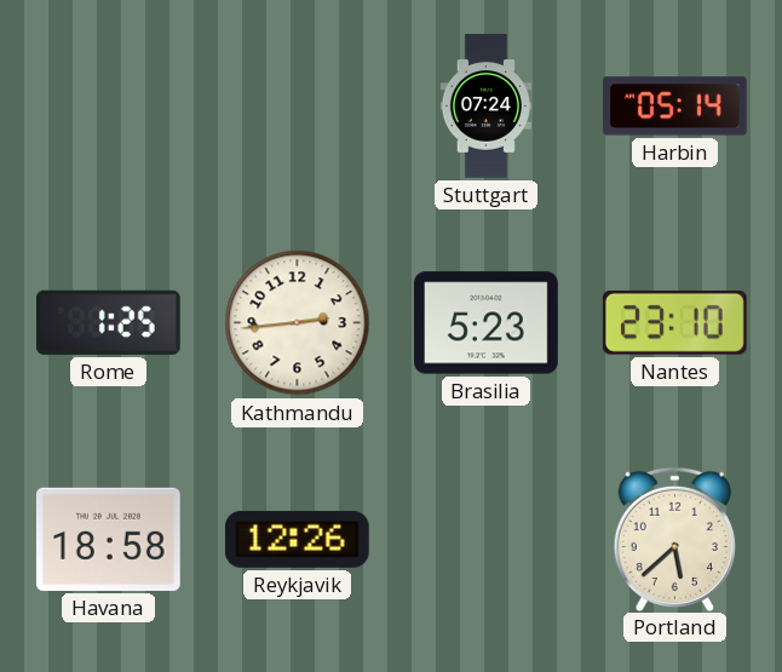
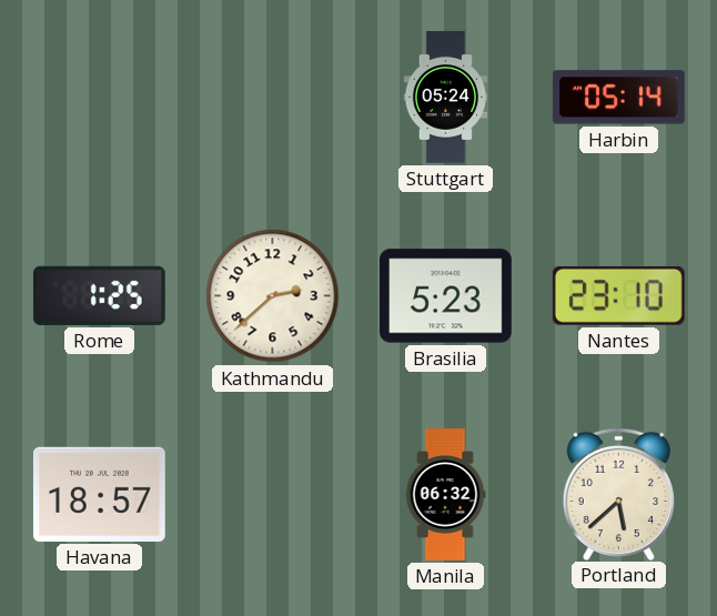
Stuttgart: 07:24 -> 05:24 (446, 98)
Kathmandu: 2:44 -> 2:38 (273, 296)
Havana: 18:58 -> 18:57 (99, 494)
Reykjavik: 12:26 -> none (297, 539)
Manila: none -> 06:32 (445, 495)
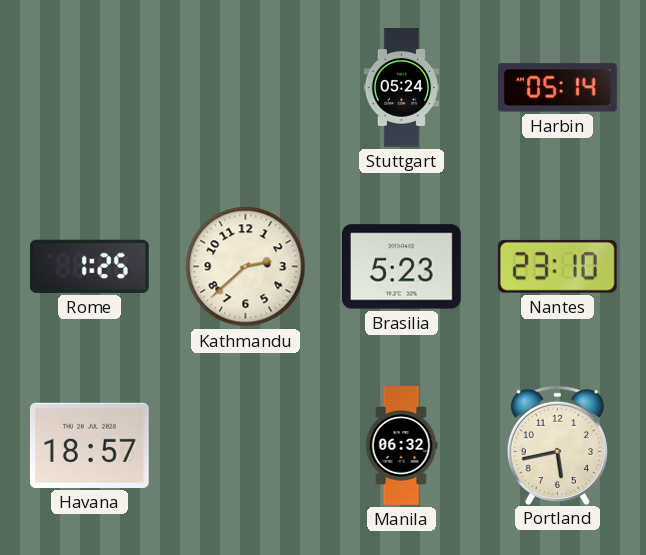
Portland: 5:38 -> 5:43 (557, 445)
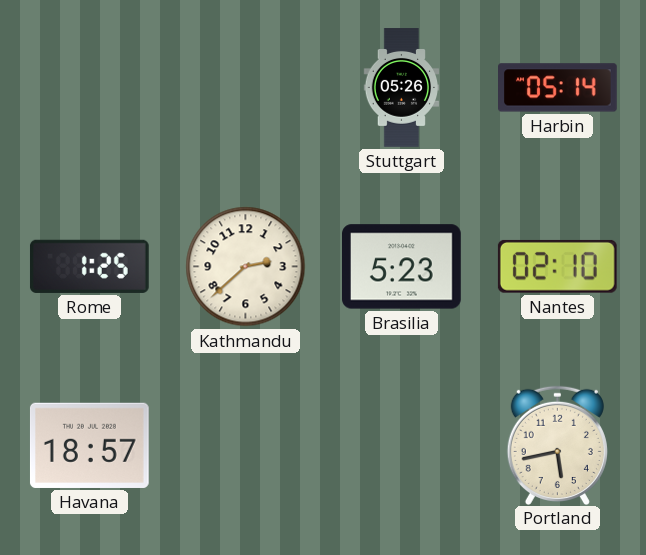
Stuttgart: 05:24 -> 05:26 (402, 88)
Nantes: 23:10 -> 02:10 (557, 266)
Manila: 06:32 -> none (401, 446)
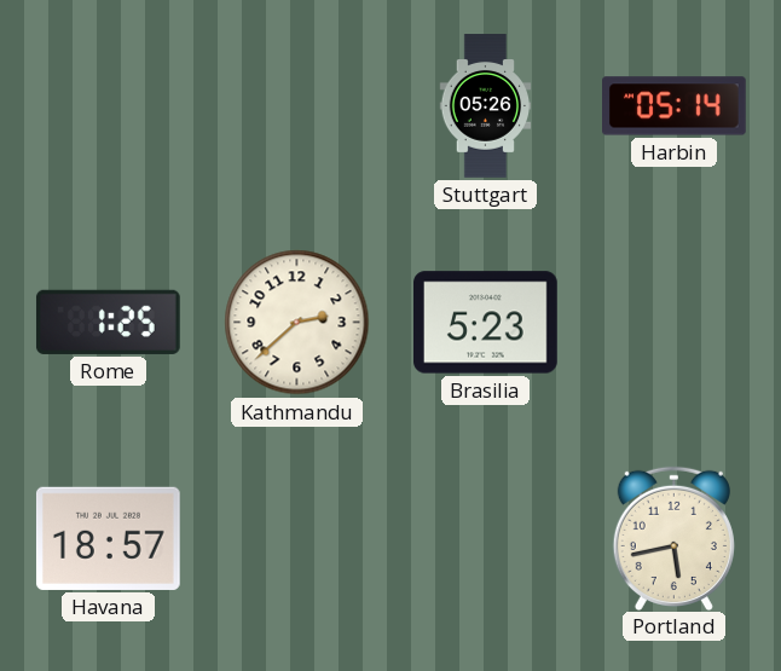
Nantes: 02:10 -> none (557, 266)
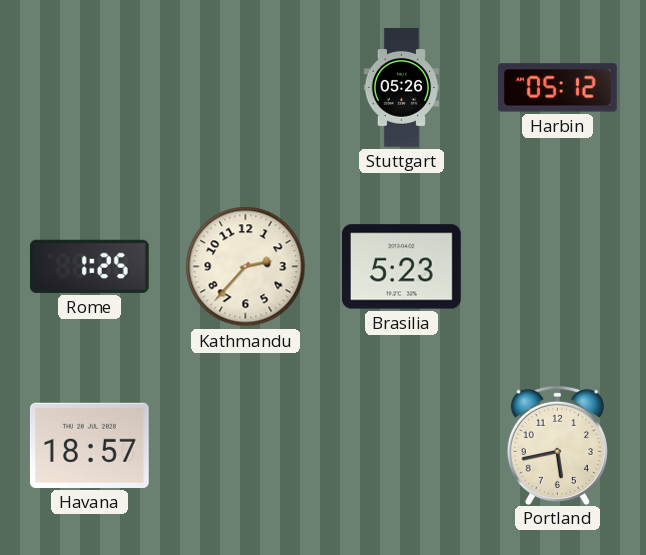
Harbin: 05:14 -> 05:12 (558, 88)
Kathmandu: 2:38 -> 2:37 (246, 267)
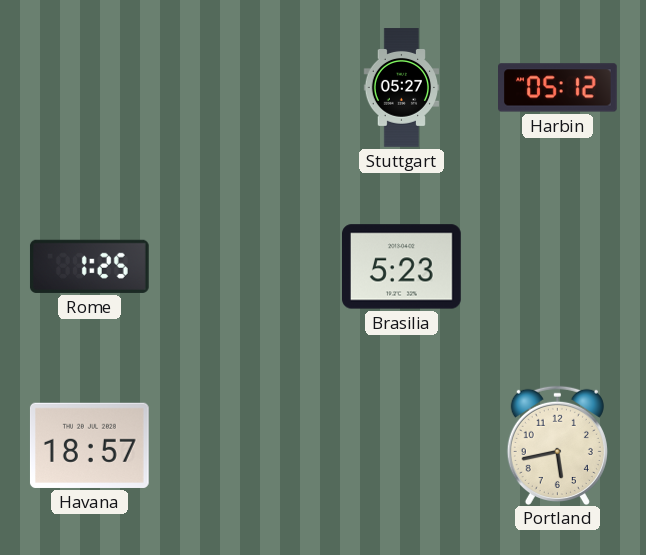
Stuttgart: 05:26 -> 05:27 (402, 88)
Kathmandu: 2:37 -> none (246, 267)
